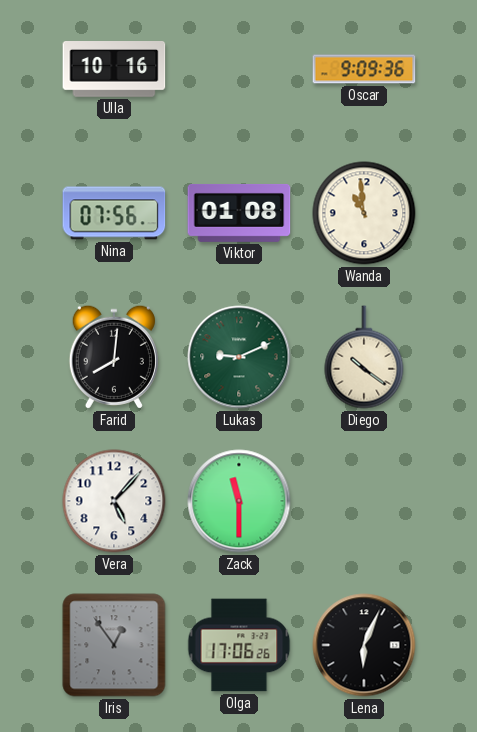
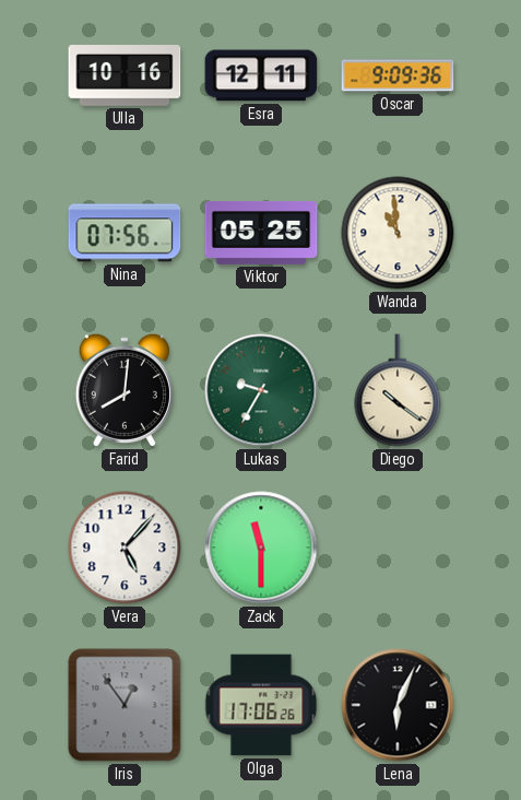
Esra: none -> 12:11 (261, 75)
Viktor: 01:08 -> 05:25 (261, 233)
Lukas: 9:11 -> 9:35 (261, 390)
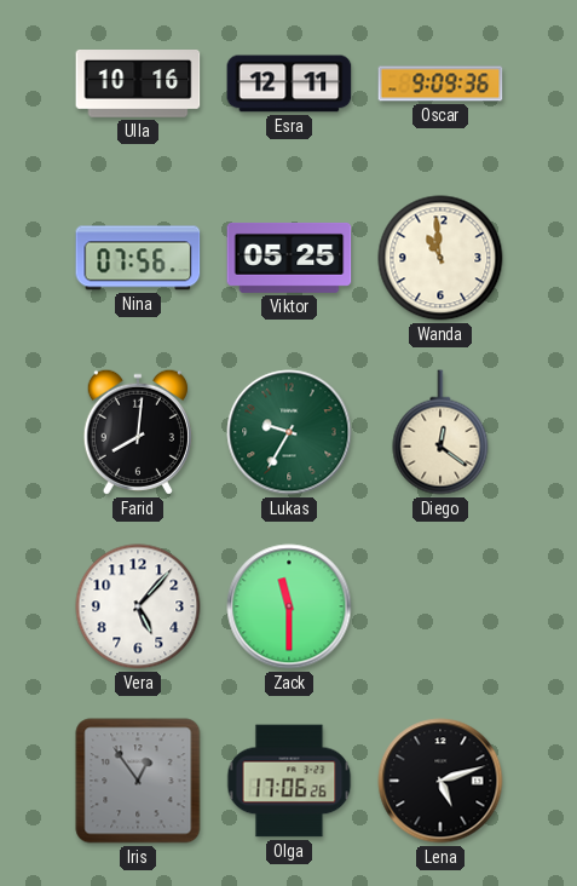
Diego: 10:21 -> 12:21 (440, 432)
Lena: 6:04 -> 5:12 (440, 781)
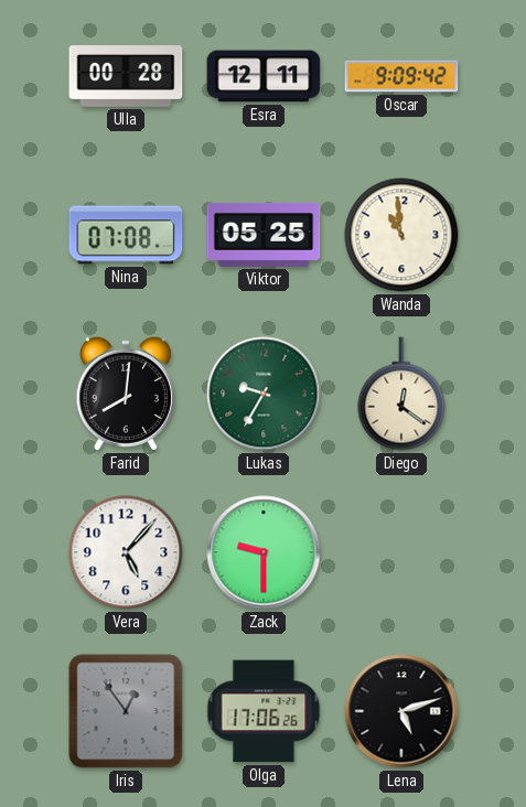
Ulla: 10:16 -> 00:28 (126, 77)
Oscar: 9:09:36 -> 9:09:42 (401, 76)
Nina: 07:56 -> 07:08 (126, 235)
Zack: 11:30 -> 9:30 (264, 552)
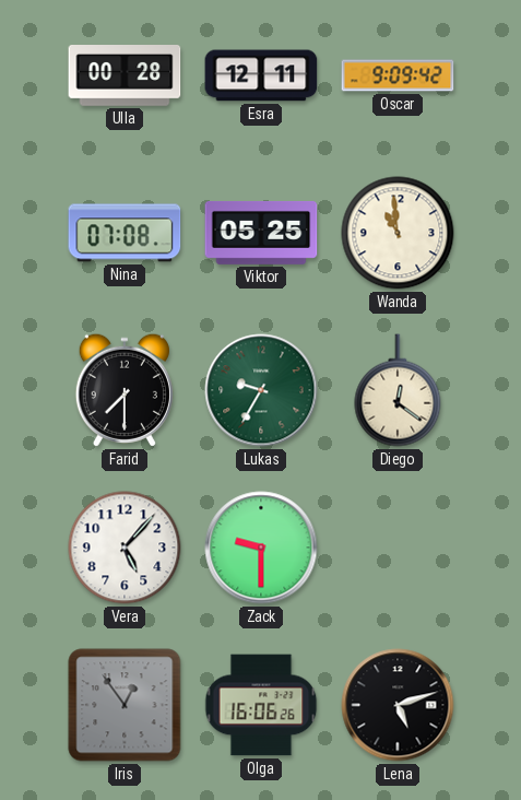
Farid: 8:01 -> 7:30 (125, 390)
Olga: 17:06 -> 16:06 (261, 705)
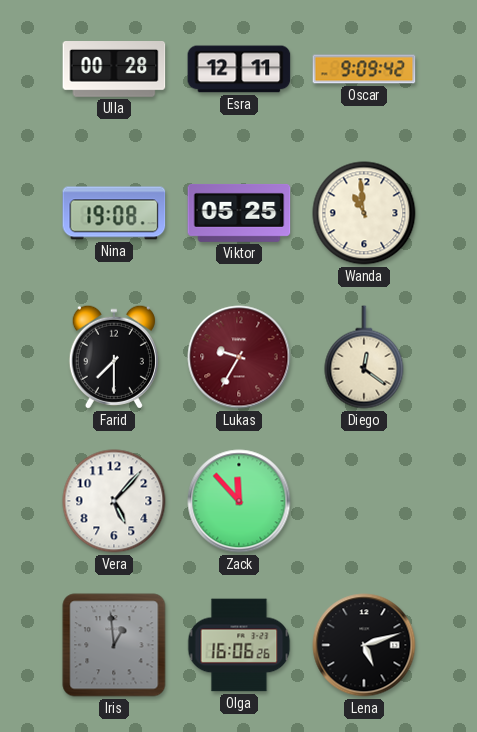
Nina: 07:08 -> 19:08 (114, 213)
Lukas dial: green -> burgundy (239, 357)
Zack: 9:30 -> 11:53 (239, 501)
Iris: 12:54 -> 12:59 (114, 645)
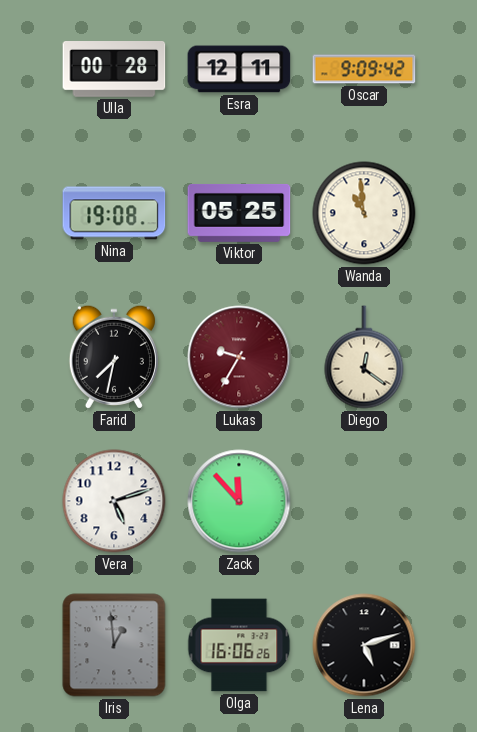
Farid: 7:30 -> 7:32 (114, 357)
Vera: 5:07 -> 5:12 (114, 501)
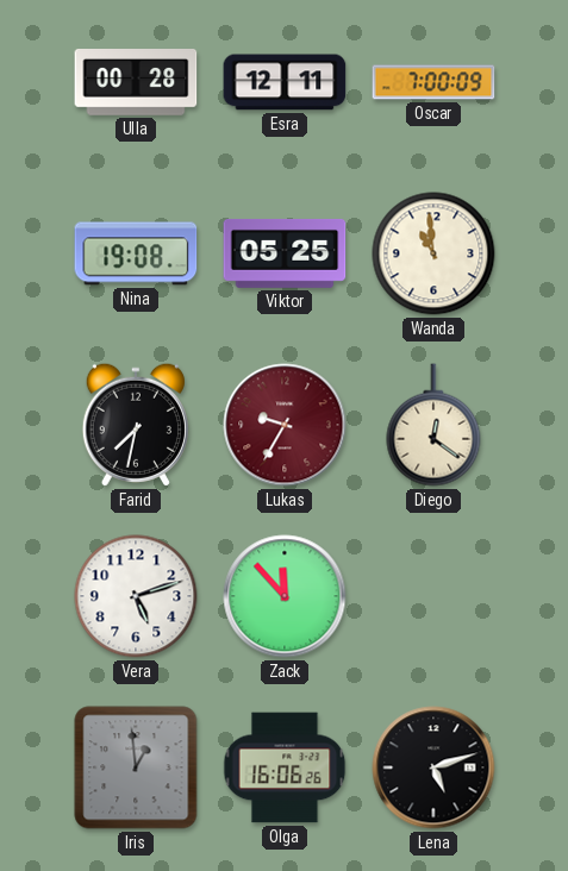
Oscar: 9:09 -> 7:00 (433, 82)
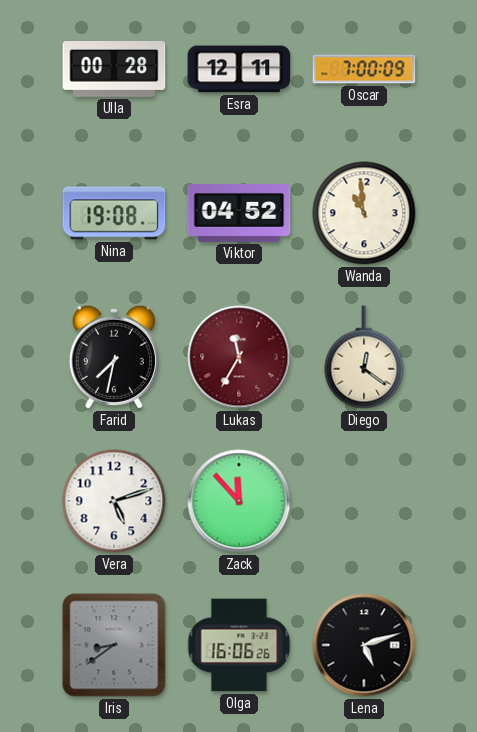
Viktor: 05:25 -> 04:52 (239, 213)
Lukas: 9:35 -> 11:35 (239, 357)
Iris: 12:59 -> 8:39 (114, 645)
